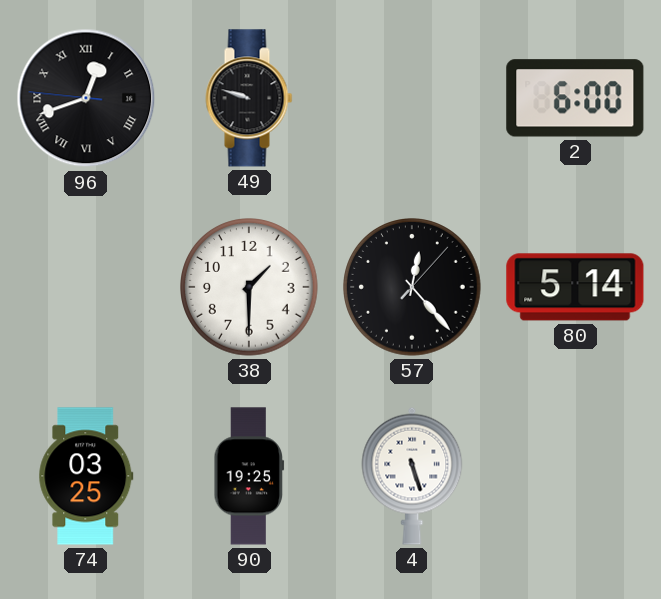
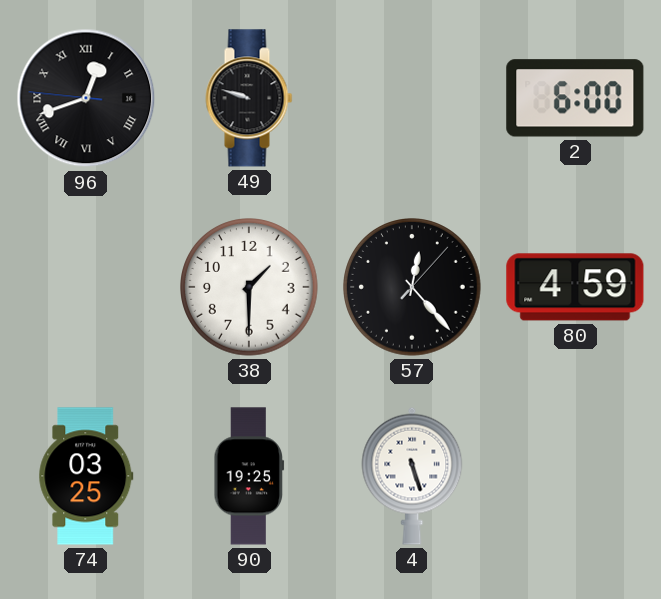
80: 5:14 -> 4:59 (575, 287)
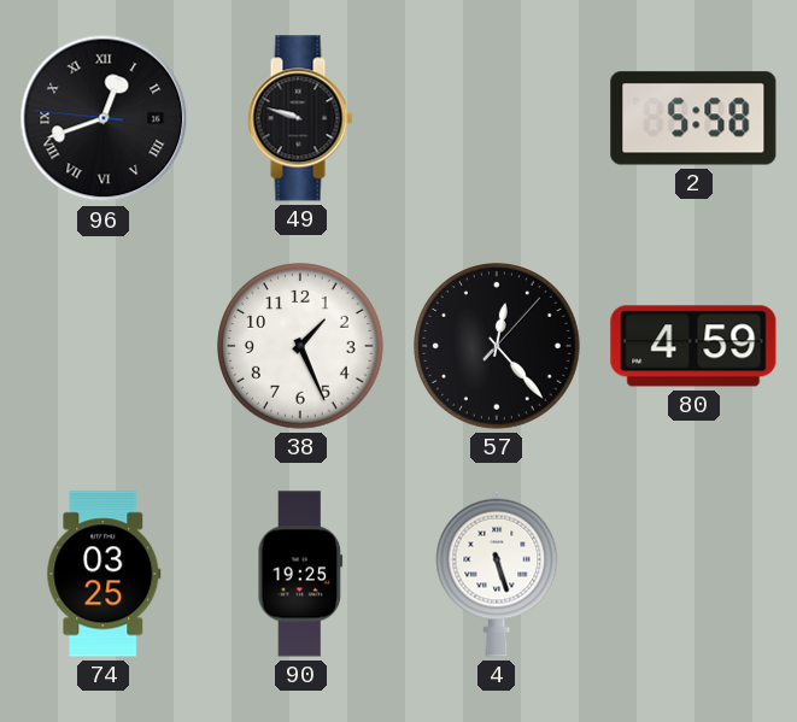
2: 6:00 -> 5:58 (693, 118)
38: 1:30 -> 1:26 (301, 347)
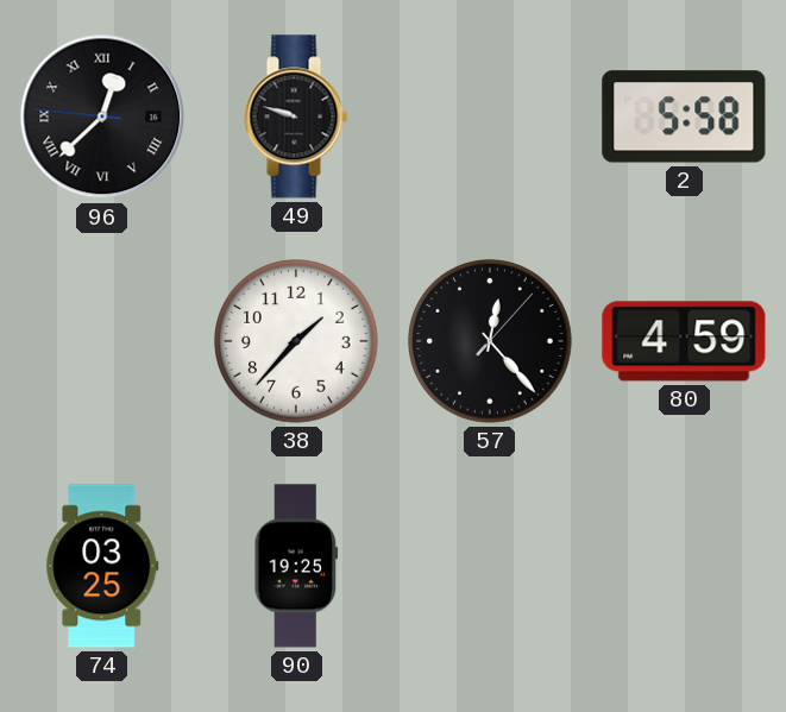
96: 12:41 -> 12:37 (102, 116)
38: 1:26 -> 1:37 (297, 342)
4: 5:27 -> none (497, 574)
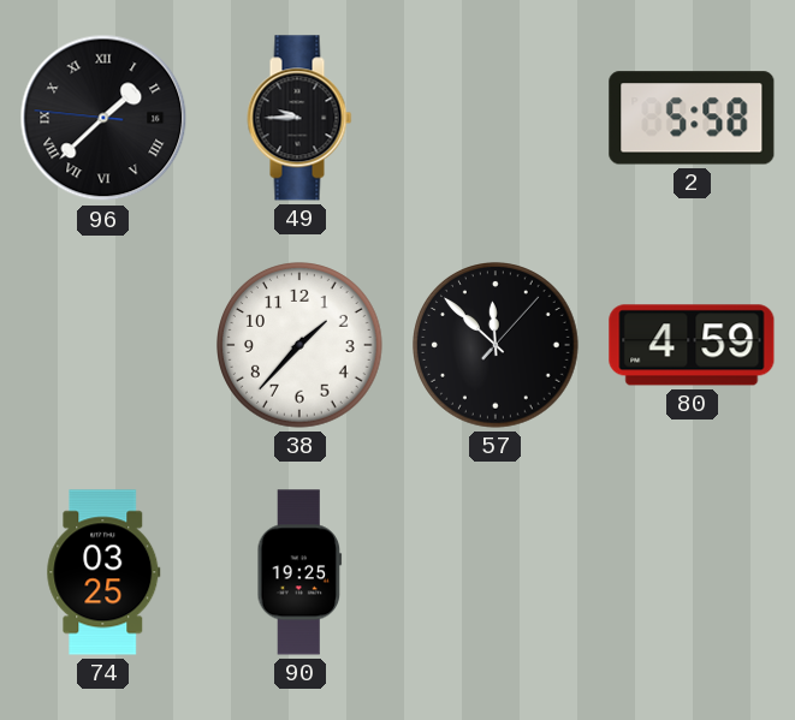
96: 12:37 -> 1:37 (103, 118)
49: 9:48 -> 9:45 (299, 118)
57: 12:23 -> 11:52 (497, 346)
